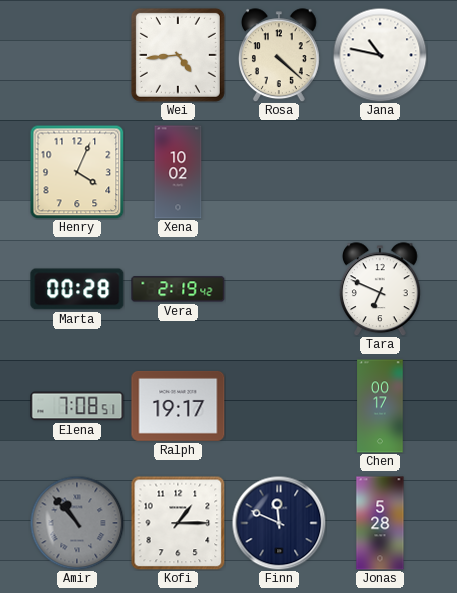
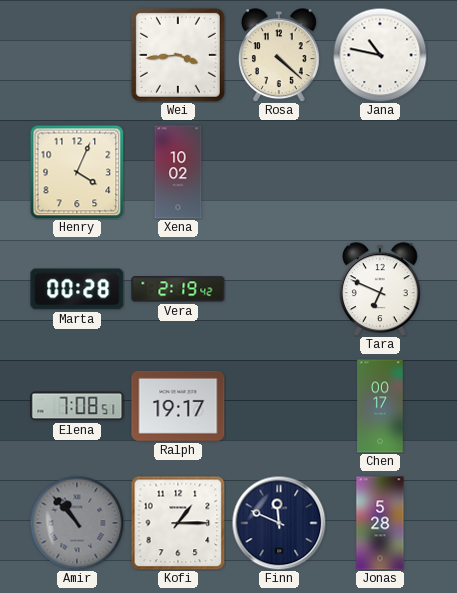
Wei: 4:44 -> 3:44 (178, 55)
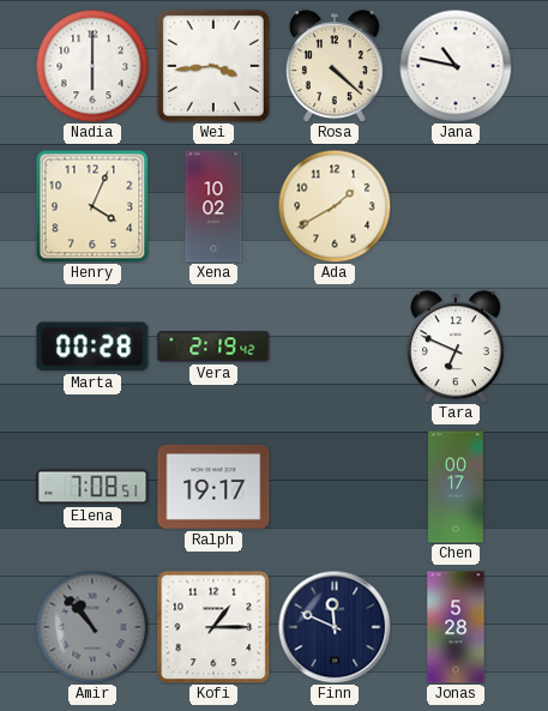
Nadia: none -> 6:00 (92, 66)
Ada: none -> 1:40 (335, 206)
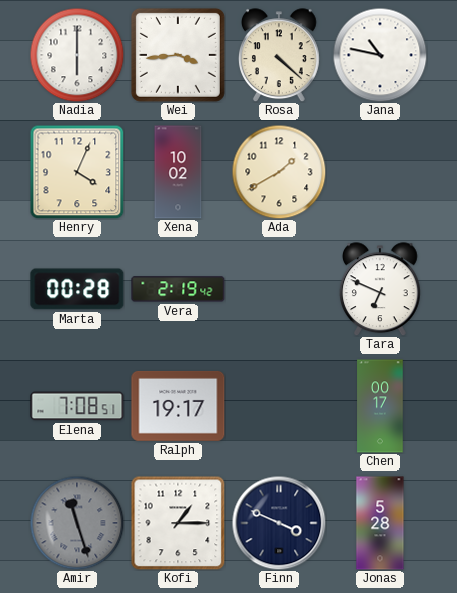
Amir: 10:53 -> 11:27 (77, 523)
Finn: 11:49 -> 3:49 (279, 523)
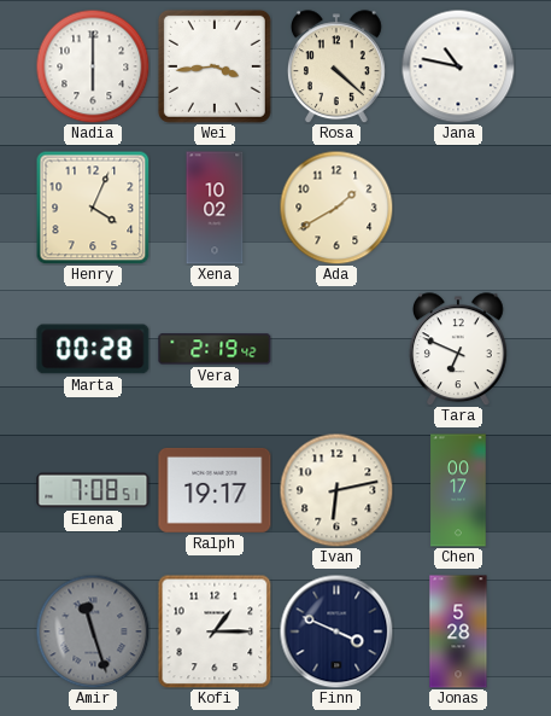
Ivan: none -> 6:13 (336, 490)
